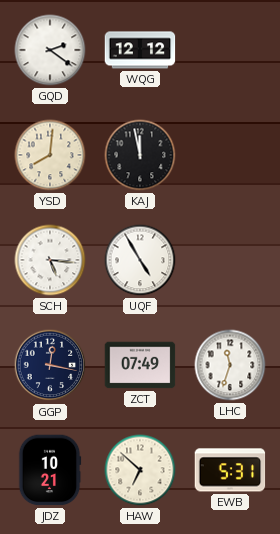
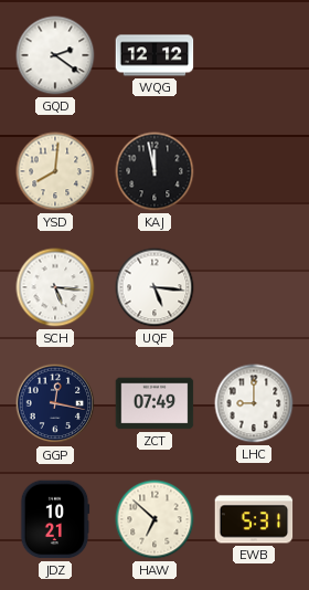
UQF: 4:55 -> 5:16 (154, 287)
LHC: 11:33 -> 9:00 (254, 403)
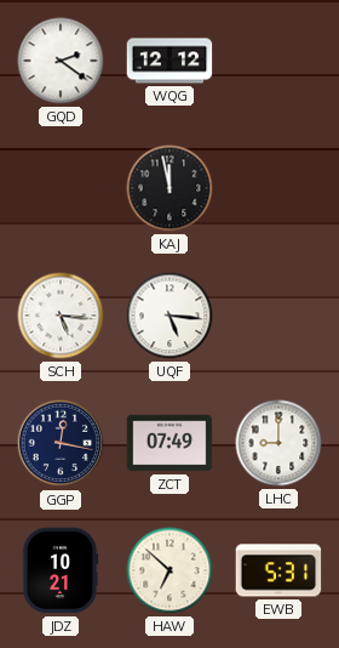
YSD: 8:01 -> none (55, 171)
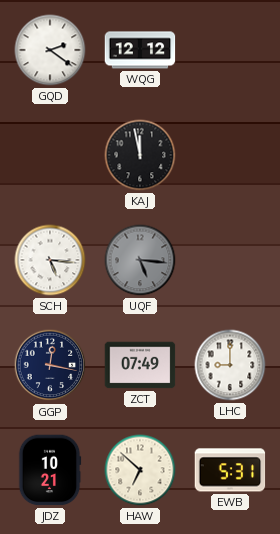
UQF dial: white -> grey (140, 260)
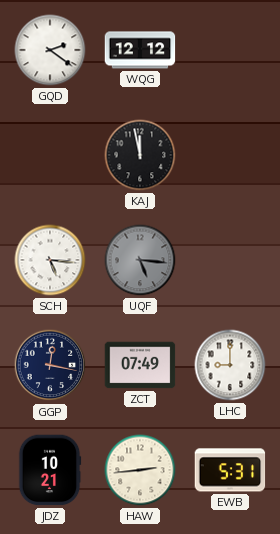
HAW: 6:52 -> 2:44 (140, 470)
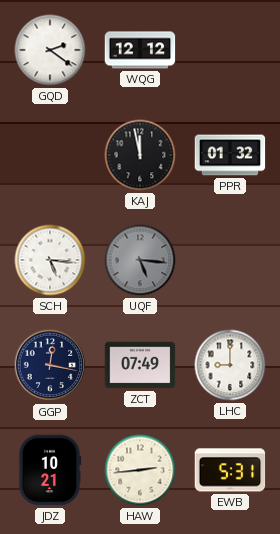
PPR: none -> 01:32 (230, 155)
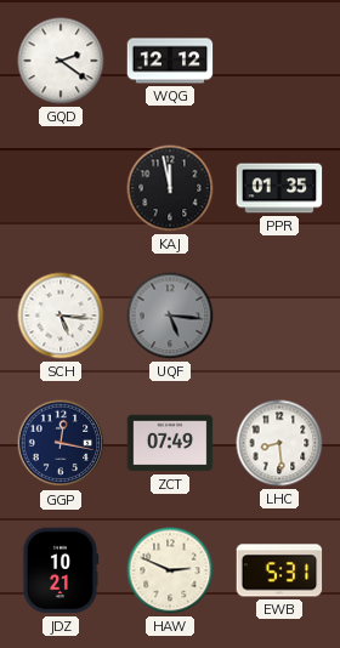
PPR: 01:32 -> 01:35 (279, 188)
LHC: 9:00 -> 8:29 (279, 443)
HAW: 2:44 -> 2:49 (170, 570)
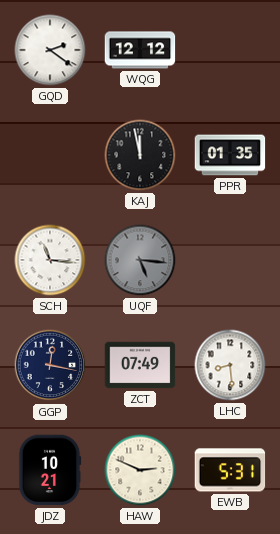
SCH: 5:16 -> 11:16 (50, 260)
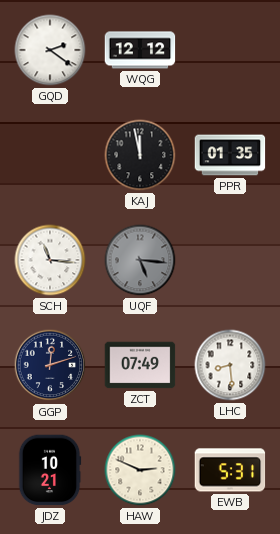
GGP: 12:17 -> 12:12 (50, 365)
